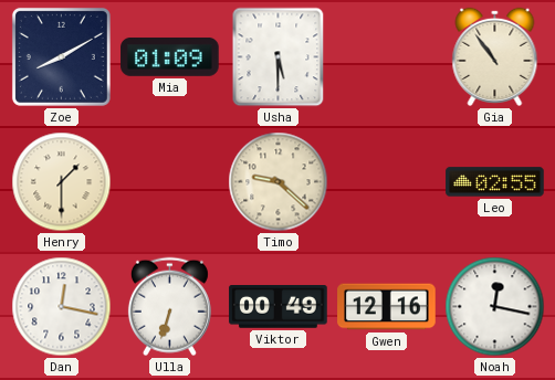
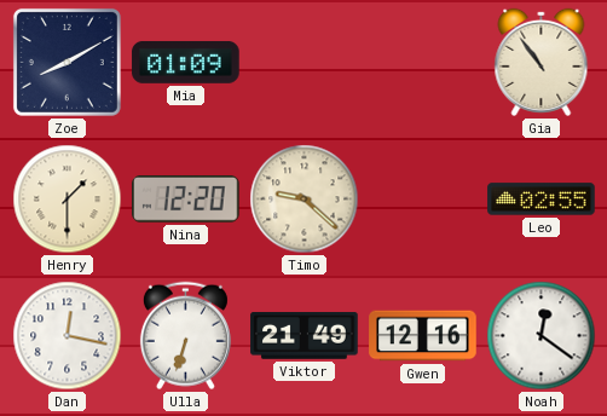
Usha: 5:30 -> none (279, 57)
Nina: none -> 12:20 (186, 200)
Viktor: 00:49 -> 21:49 (305, 336)
Noah: 12:17 -> 12:21 (542, 336)
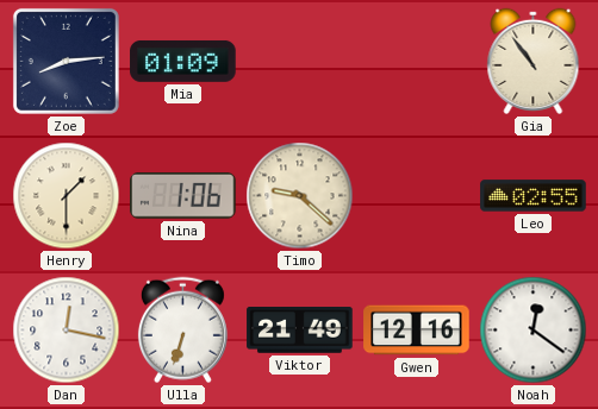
Zoe: 8:10 -> 8:14 (66, 61)
Nina: 12:20 -> 1:06 (183, 196)
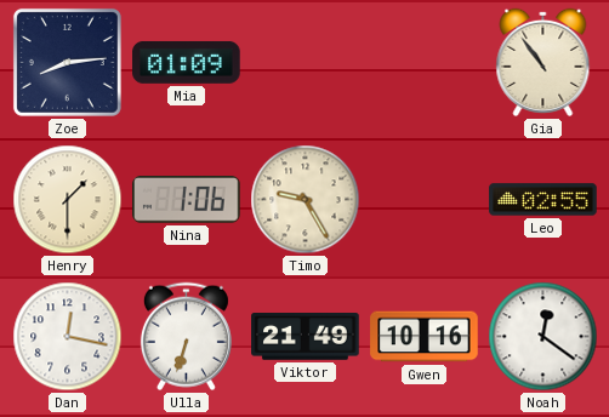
Timo: 9:22 -> 9:25 (306, 200)
Gwen: 12:16 -> 10:16 (425, 337)
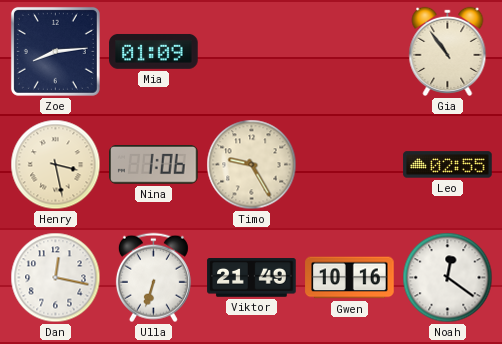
Henry: 1:30 -> 3:28 (56, 165)
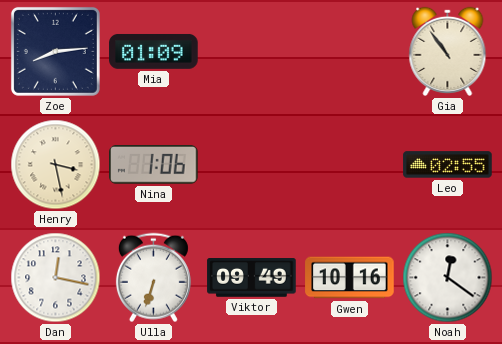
Timo: 9:25 -> none (252, 165)
Viktor: 21:49 -> 09:49 (252, 278)
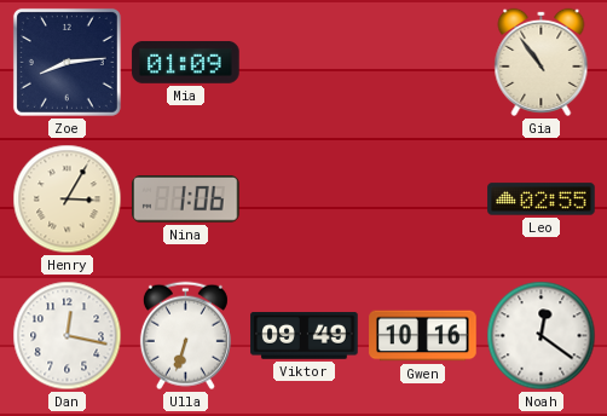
Henry: 3:28 -> 3:05 (68, 200)
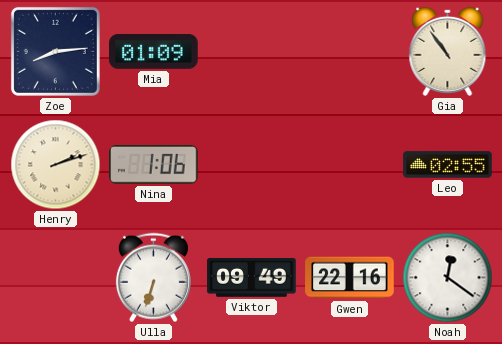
Henry: 3:05 -> 2:12 (56, 165)
Dan: 12:17 -> none (68, 336)
Gwen: 10:16 -> 22:16 (350, 278)
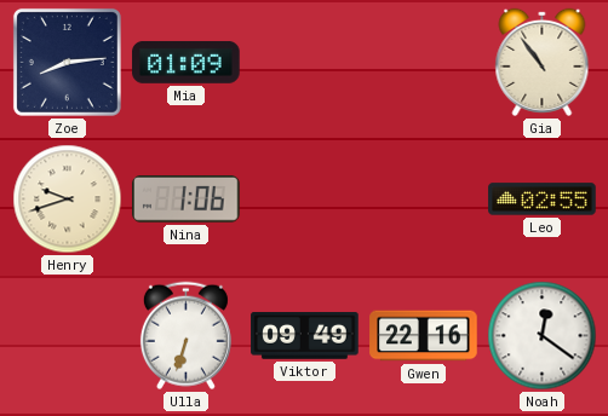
Henry: 2:12 -> 9:42 (68, 200)
